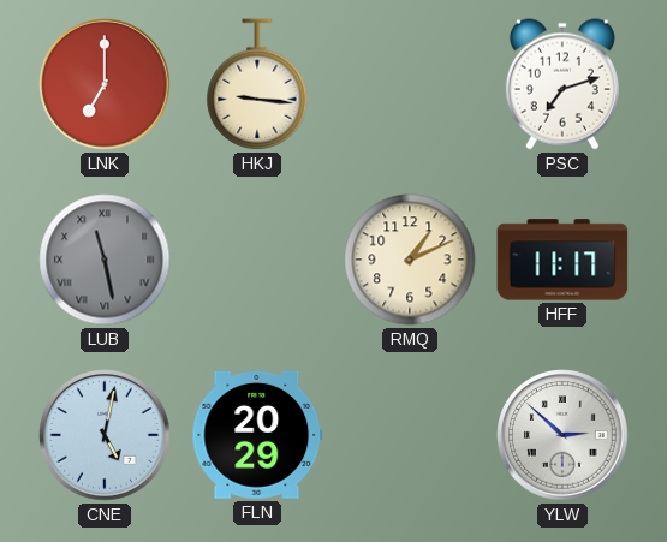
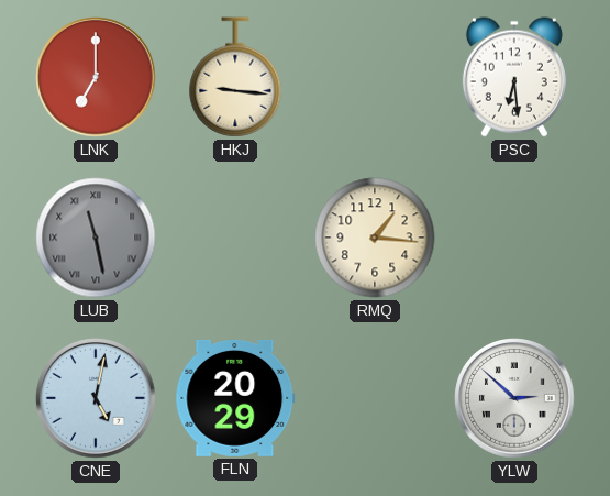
PSC: 7:12 -> 6:29 (514, 77)
RMQ: 1:11 -> 1:16 (375, 238)
HFF: 11:17 -> none (562, 260)
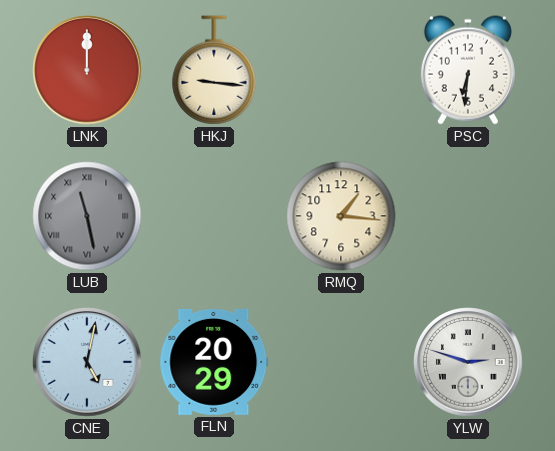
LNK: 7:00 -> 12:00 (87, 70)
PSC: 6:29 -> 6:31 (468, 70)
YLW: 2:52 -> 2:48 (468, 362)
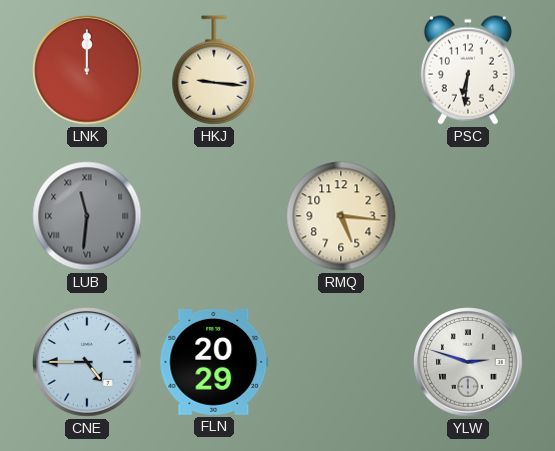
LUB: 11:28 -> 11:31 (87, 216)
RMQ: 1:16 -> 5:16 (341, 216)
CNE: 5:02 -> 4:45 (87, 362)
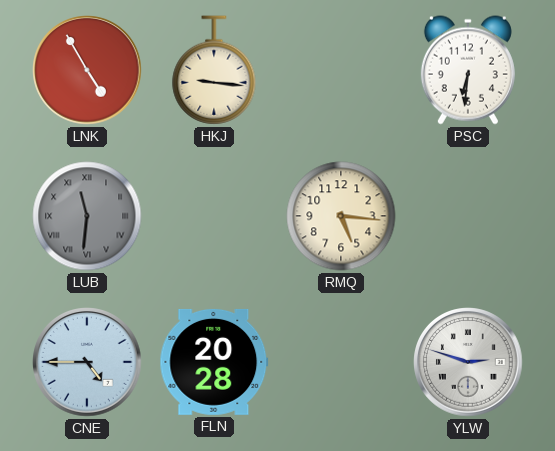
LNK: 12:00 -> 4:55 (87, 70)
FLN: 20:29 -> 20:28 (214, 362)
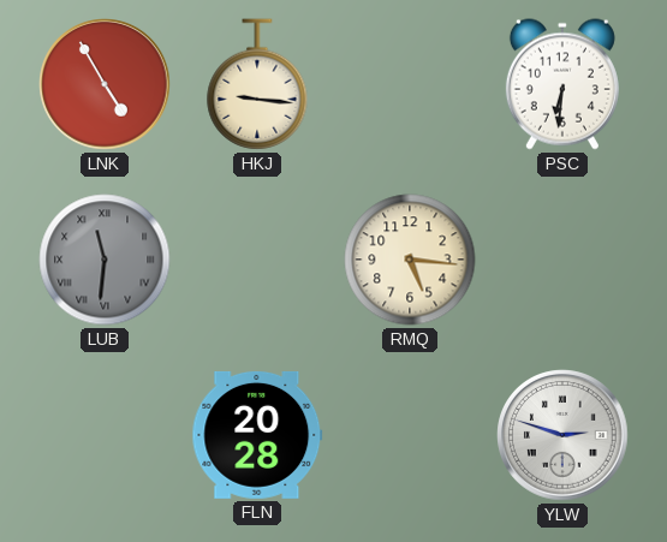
CNE: 4:45 -> none (87, 362)
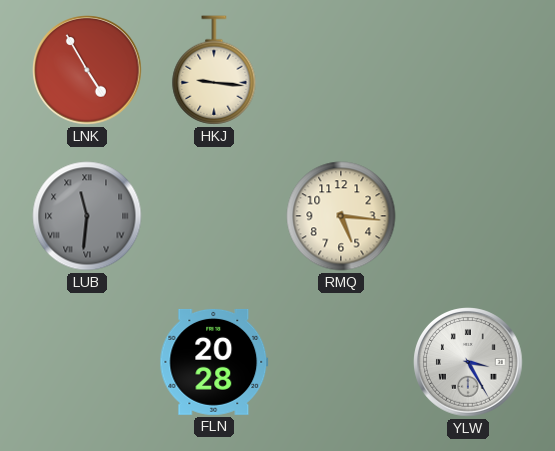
PSC: 6:31 -> none (562, 84)
YLW: 2:48 -> 3:25 (468, 362)
